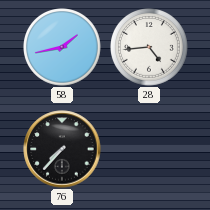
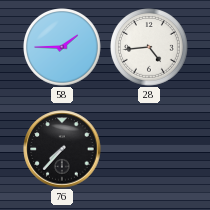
58: 1:43 -> 1:45 (63, 48)
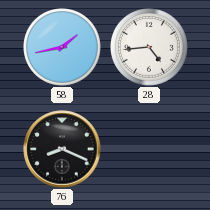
58: 1:45 -> 1:43 (63, 48)
76: 7:37 -> 8:19 (62, 149)
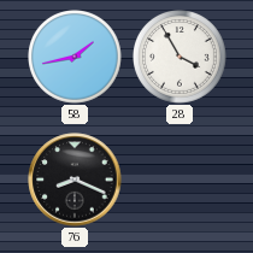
28: 4:44 -> 3:55 (181, 58)
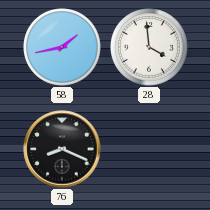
28: 3:55 -> 3:59 (150, 48)
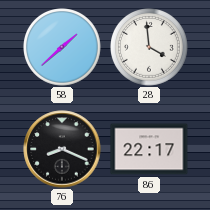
58: 1:43 -> 1:38 (63, 48)
86: none -> 22:17 (149, 149)
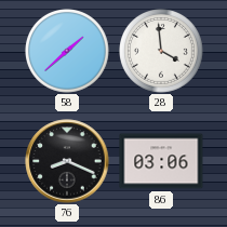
86: 22:17 -> 03:06 (161, 161)
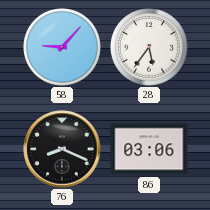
58: 1:38 -> 9:07 (63, 48)
28: 3:59 -> 5:36 (150, 48)
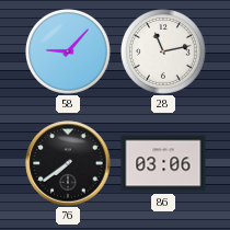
28: 5:36 -> 11:13 (164, 53)
76: 8:19 -> 7:39 (68, 163)
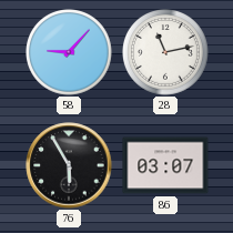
76: 7:39 -> 5:55 (69, 165)
86: 03:06 -> 03:07 (165, 165)
